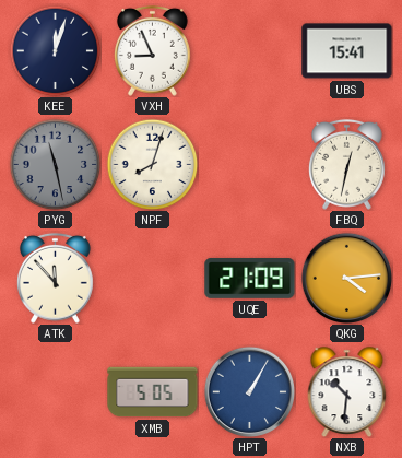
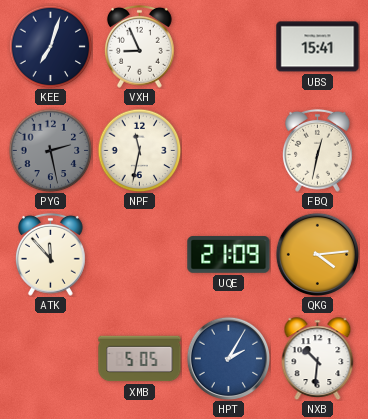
KEE: 12:03 -> 7:03 (50, 46)
PYG: 11:28 -> 2:28 (50, 150)
NPF: 8:03 -> 11:32 (139, 150)
HPT: 1:05 -> 2:05 (228, 358)
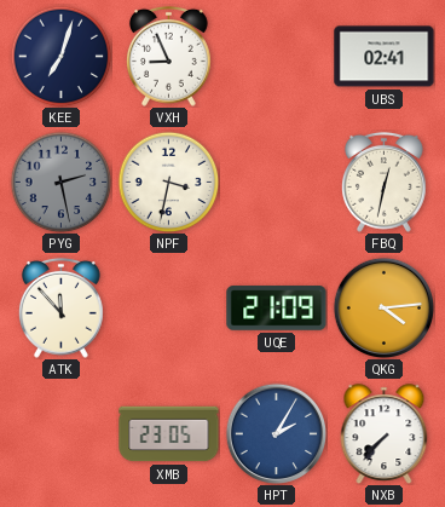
UBS: 15:41 -> 02:41 (385, 57)
NPF: 11:32 -> 3:32 (168, 182)
XMB: 5:05 -> 23:05 (169, 434)
NXB: 10:31 -> 7:37 (385, 433)
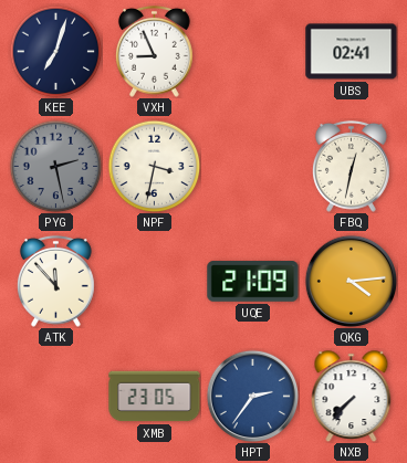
HPT: 2:05 -> 2:36 (252, 396)
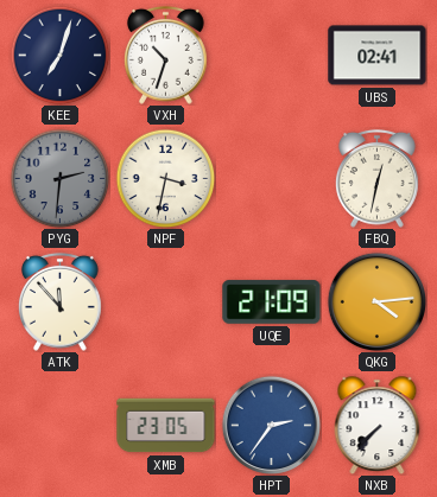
VXH: 8:56 -> 10:33 (166, 55)
PYG: 2:28 -> 2:31 (59, 178)
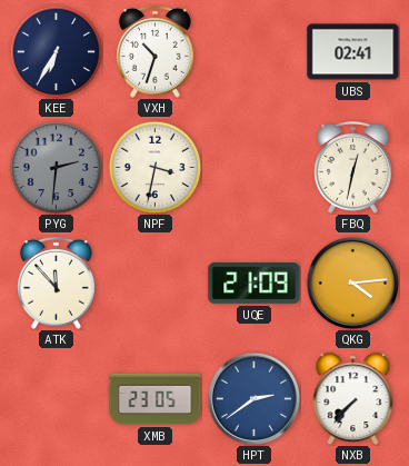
KEE: 7:03 -> 6:35 (56, 51)
HPT: 2:36 -> 2:39 (253, 398)
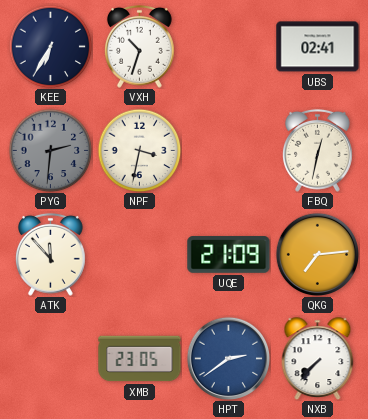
QKG: 4:14 -> 7:14 (317, 254)
